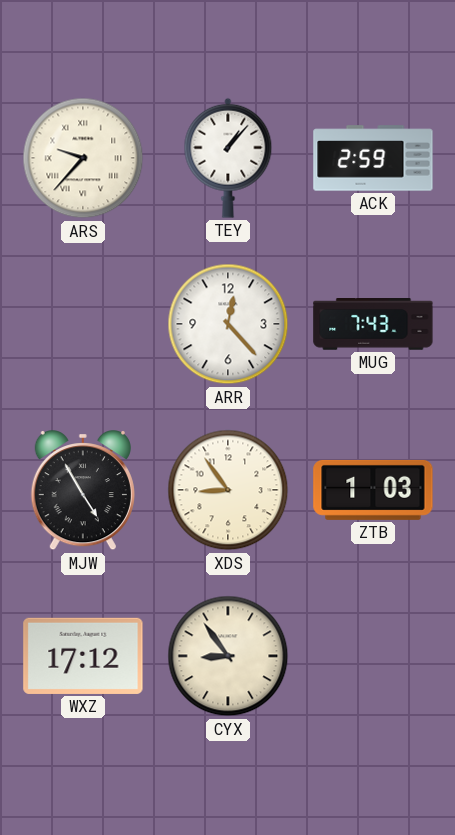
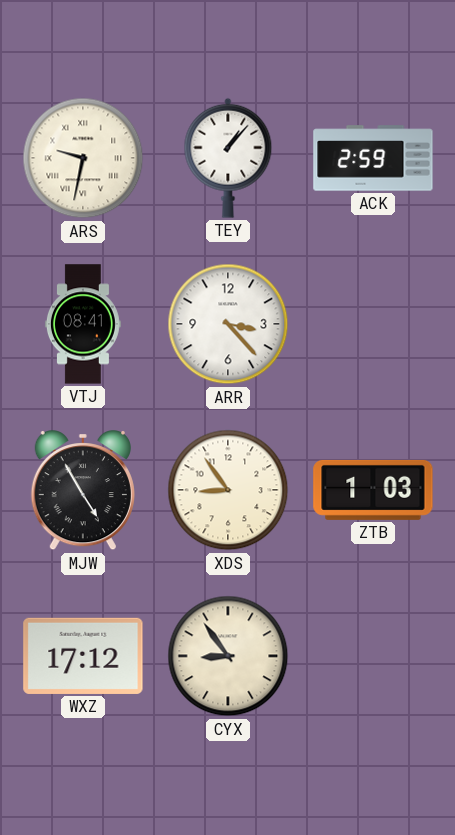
ARS: 9:37 -> 9:32 (83, 158)
VTJ: none -> 08:41 (83, 324)
ARR: 12:23 -> 3:23 (228, 324)
MUG: 7:43 -> none (373, 325)
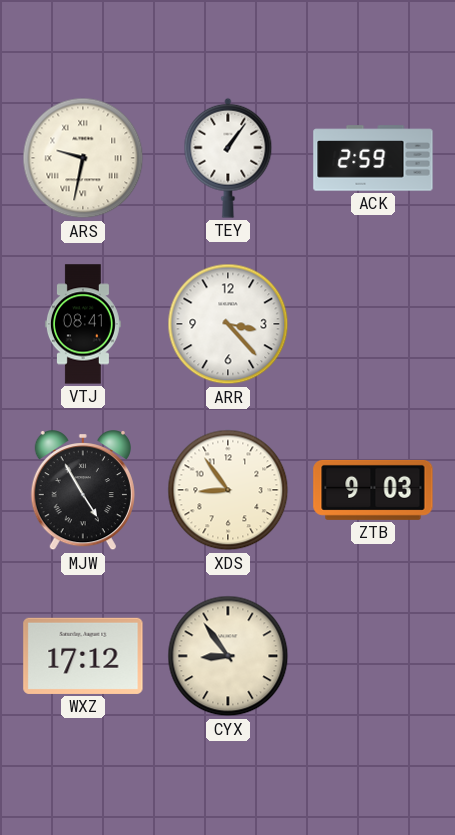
TEY: 1:07 -> 1:06 (228, 158)
ZTB: 1:03 -> 9:03 (373, 490)
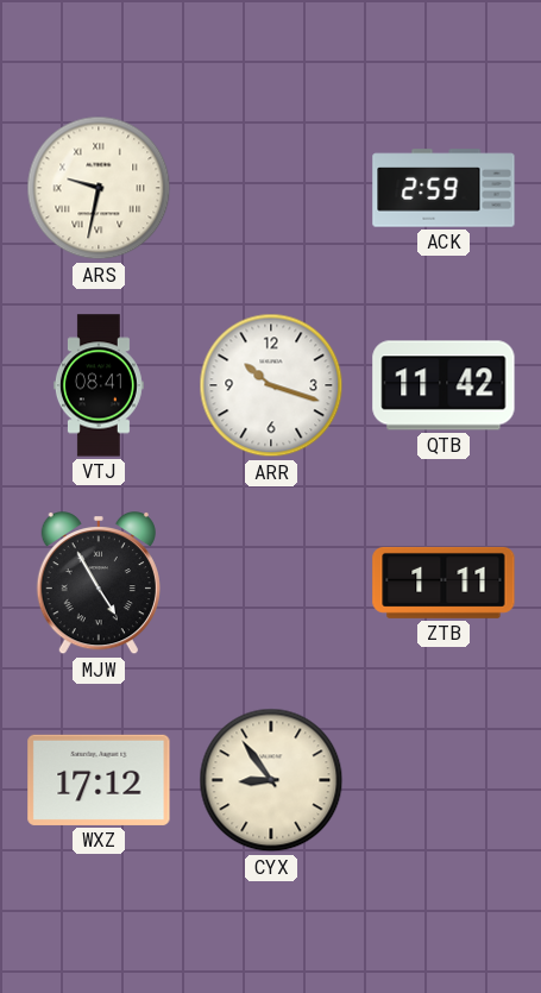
TEY: 1:06 -> none (228, 158)
ARR: 3:23 -> 10:18 (271, 385)
QTB: none -> 11:42 (444, 385)
XDS: 8:54 -> none (228, 490)
ZTB: 9:03 -> 1:11 (444, 583)
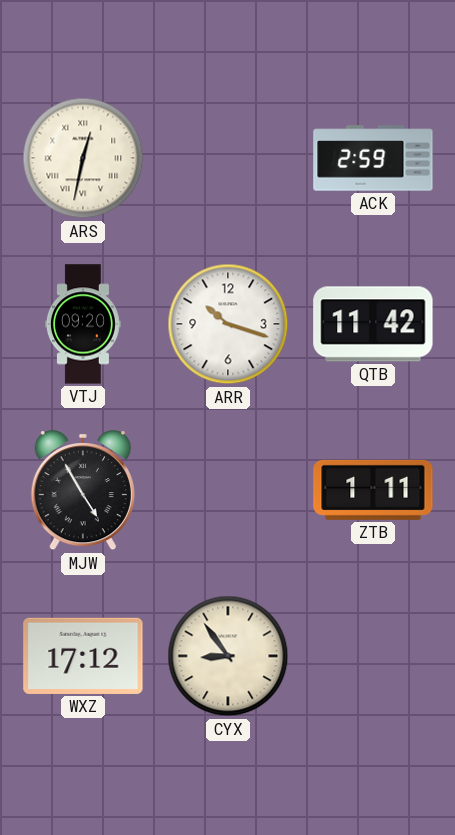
ARS: 9:32 -> 12:32 (83, 158)
VTJ: 08:41 -> 09:20 (83, 324)
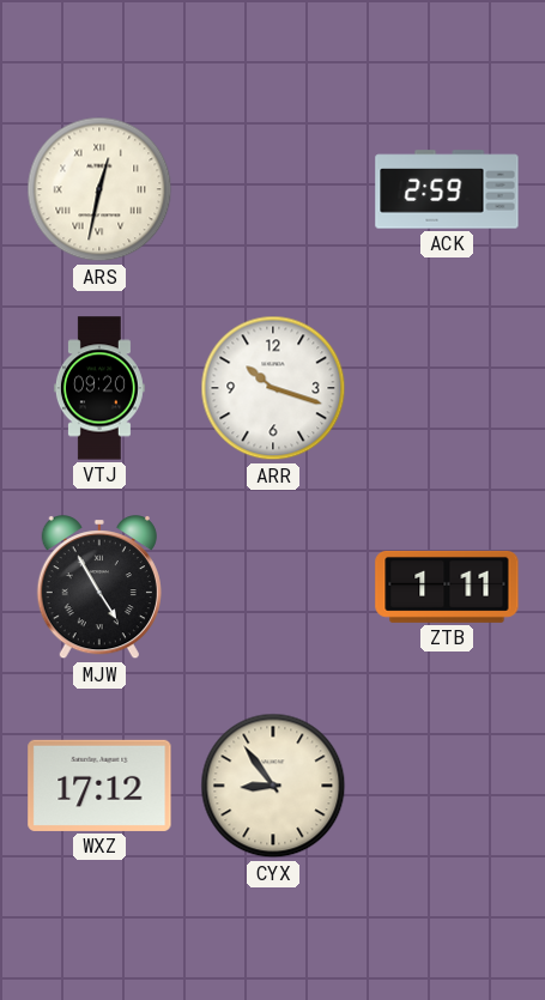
QTB: 11:42 -> none (373, 324)
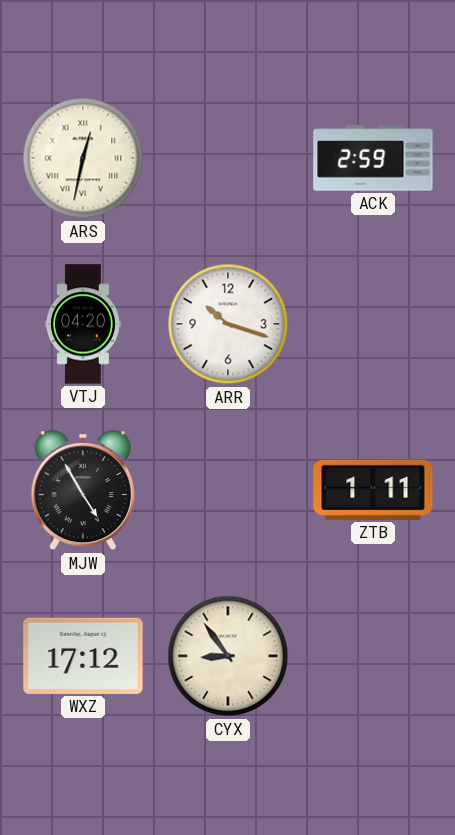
VTJ: 09:20 -> 04:20 (83, 324)
